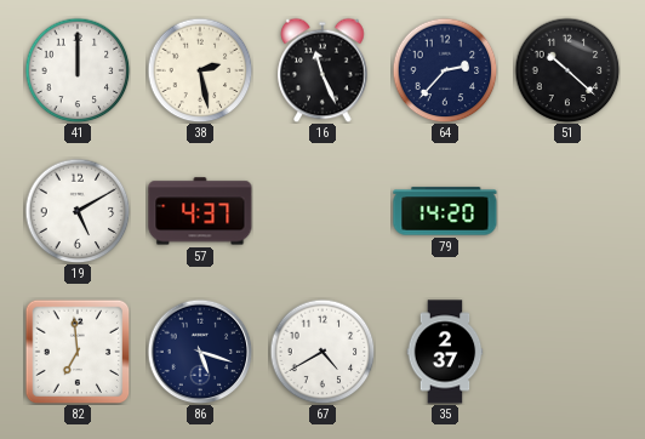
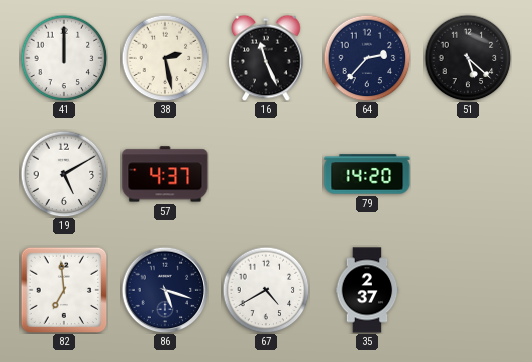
51: 10:22 -> 5:22 (468, 58)
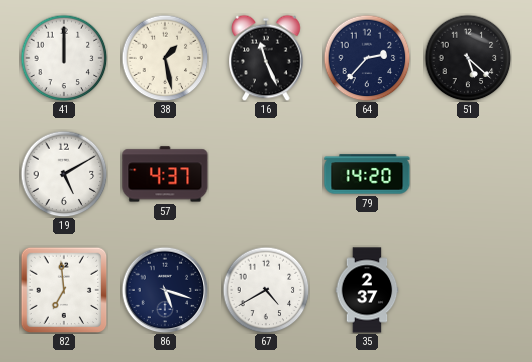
38: 2:28 -> 1:28 (165, 58)
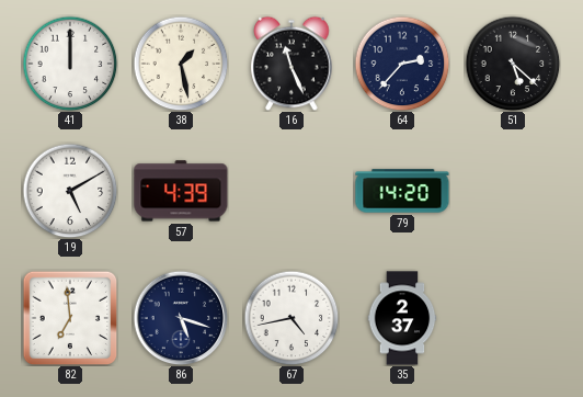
57: 4:37 -> 4:39 (181, 191)
67: 4:40 -> 4:43 (291, 318)
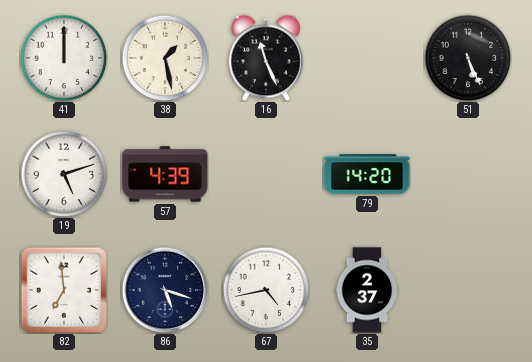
64: 2:37 -> none (402, 64)
51: 5:22 -> 5:26 (468, 58)
19: 5:10 -> 5:12 (64, 174)
